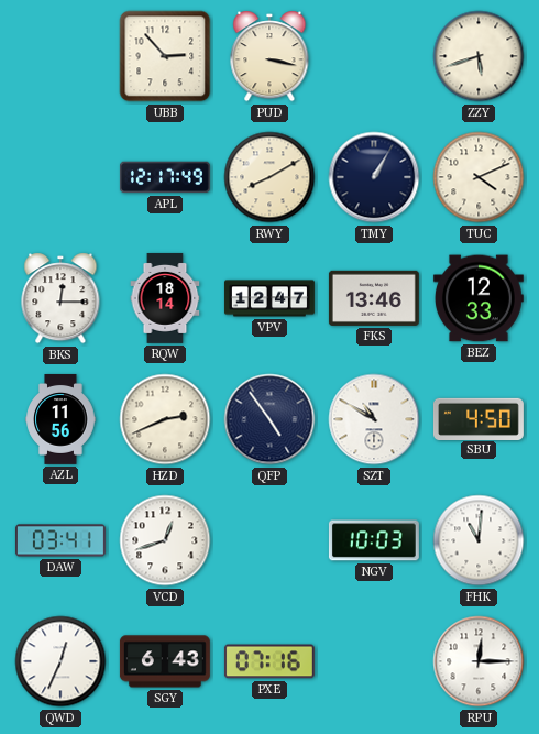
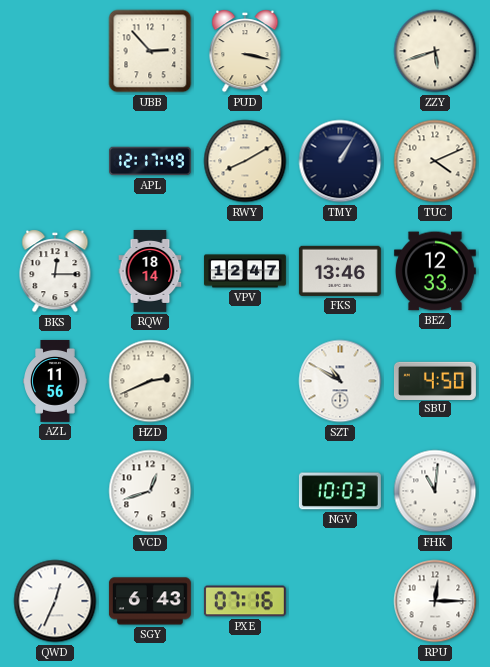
QFP: 4:54 -> none (269, 419)
DAW: 03:41 -> none (61, 540)
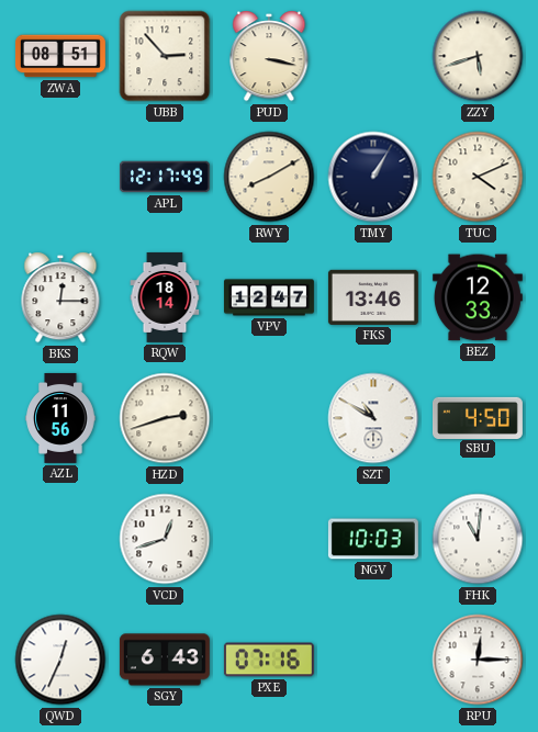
ZWA: none -> 08:51 (60, 56)
HZD: 2:41 -> 2:42 (165, 418)
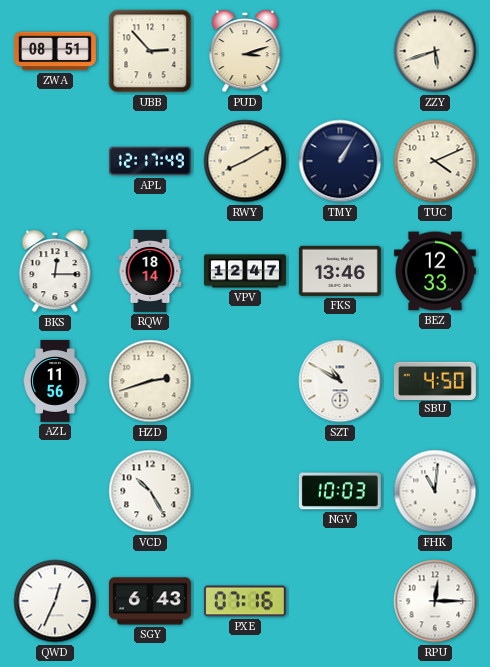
PUD: 3:17 -> 3:12 (245, 51)
VCD: 12:42 -> 10:25 (150, 491)
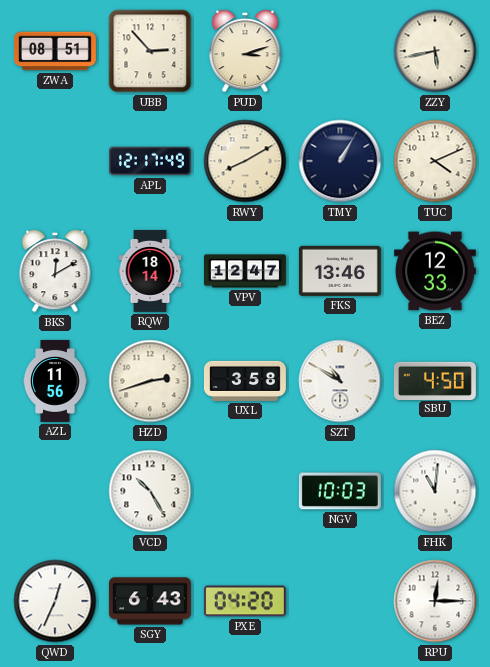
ZZY: 5:42 -> 5:43 (435, 51)
BKS: 12:15 -> 12:10 (55, 271)
UXL: none -> 3:58 (245, 381)
PXE: 07:16 -> 04:20 (245, 601)
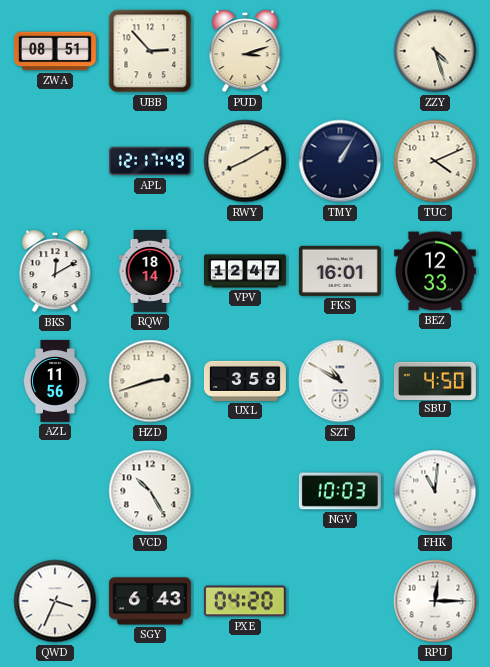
ZZY: 5:43 -> 4:27 (435, 51)
FKS: 13:46 -> 16:01 (340, 271)
QWD: 12:34 -> 3:34 (55, 601)
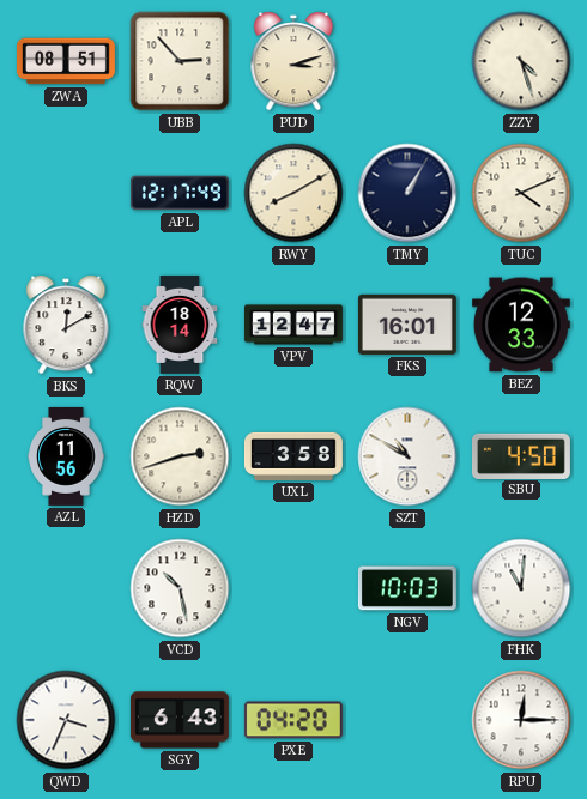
VCD: 10:25 -> 10:28 (180, 588)
